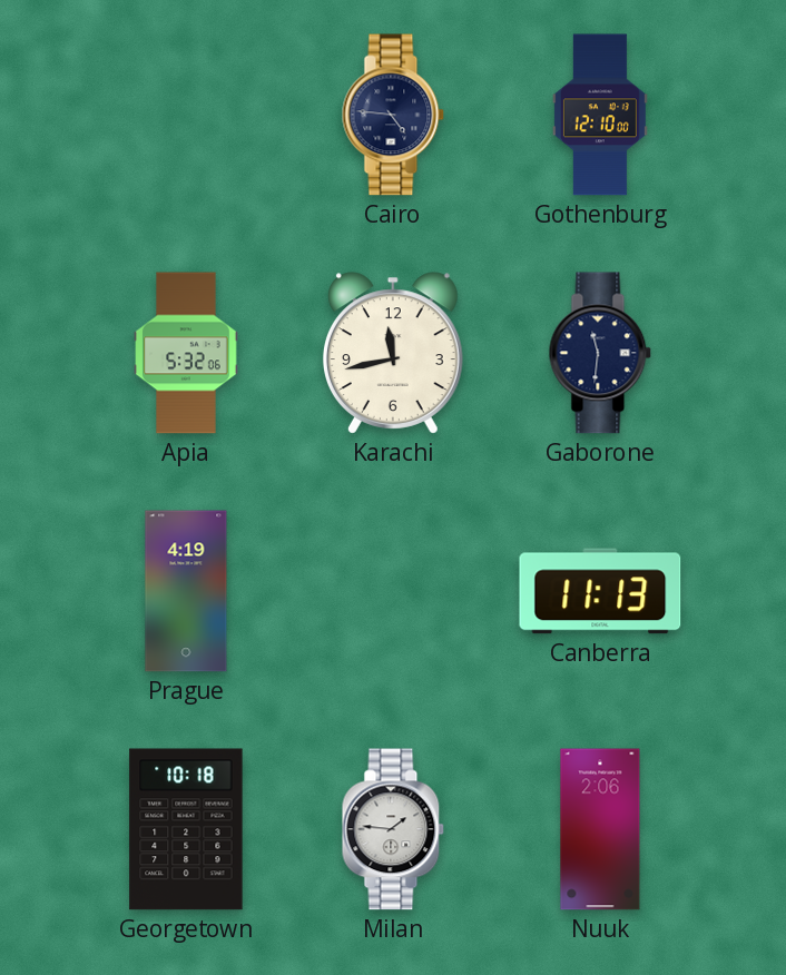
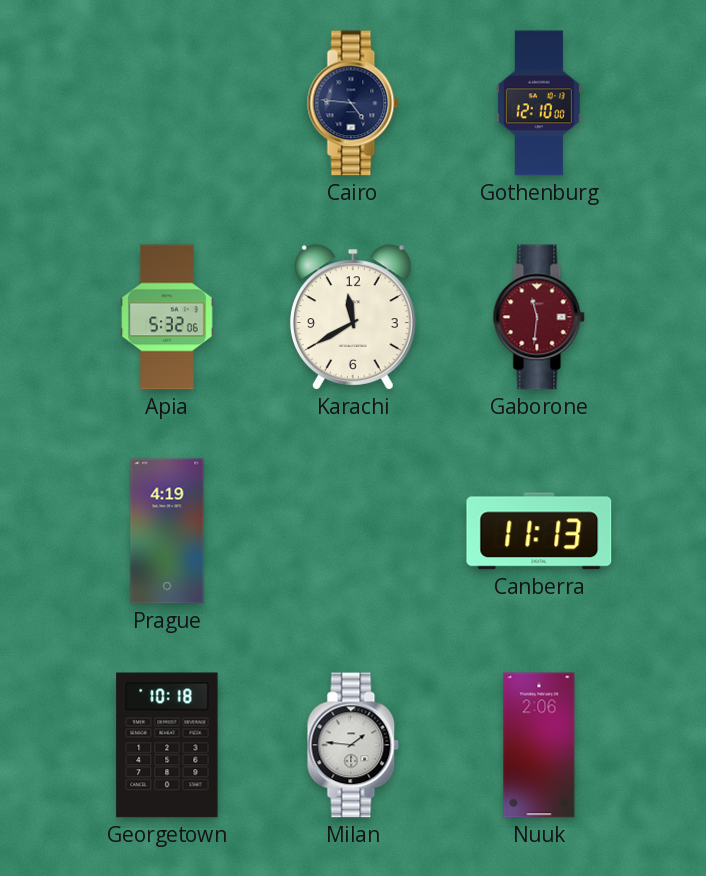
Karachi: 11:43 -> 11:40 (353, 317)
Gaborone dial: navy -> burgundy (539, 317)
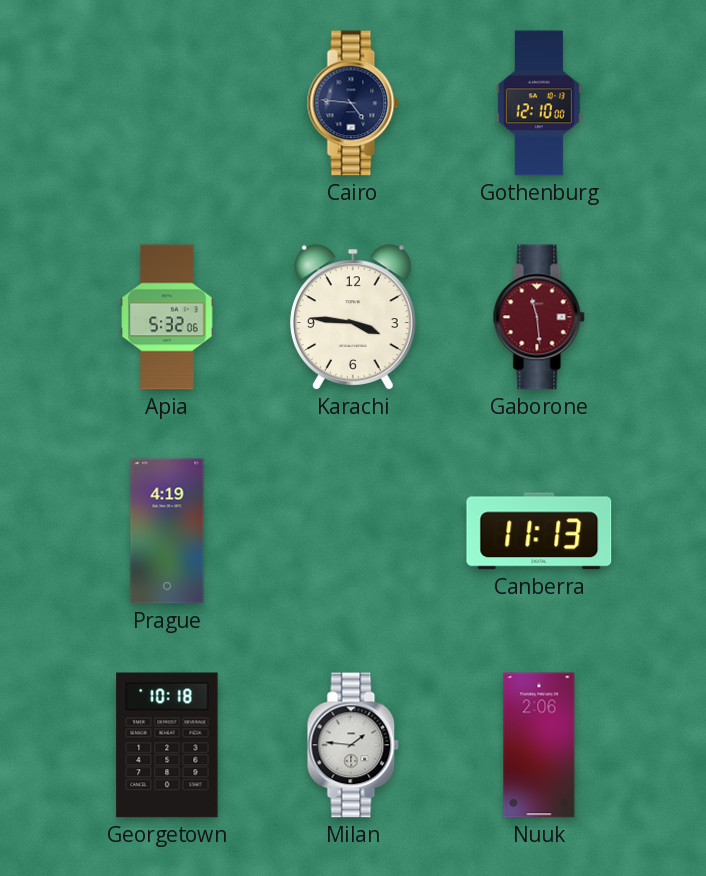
Karachi: 11:40 -> 3:46 (353, 317)
Gaborone: 11:31 -> 11:29 (539, 317)
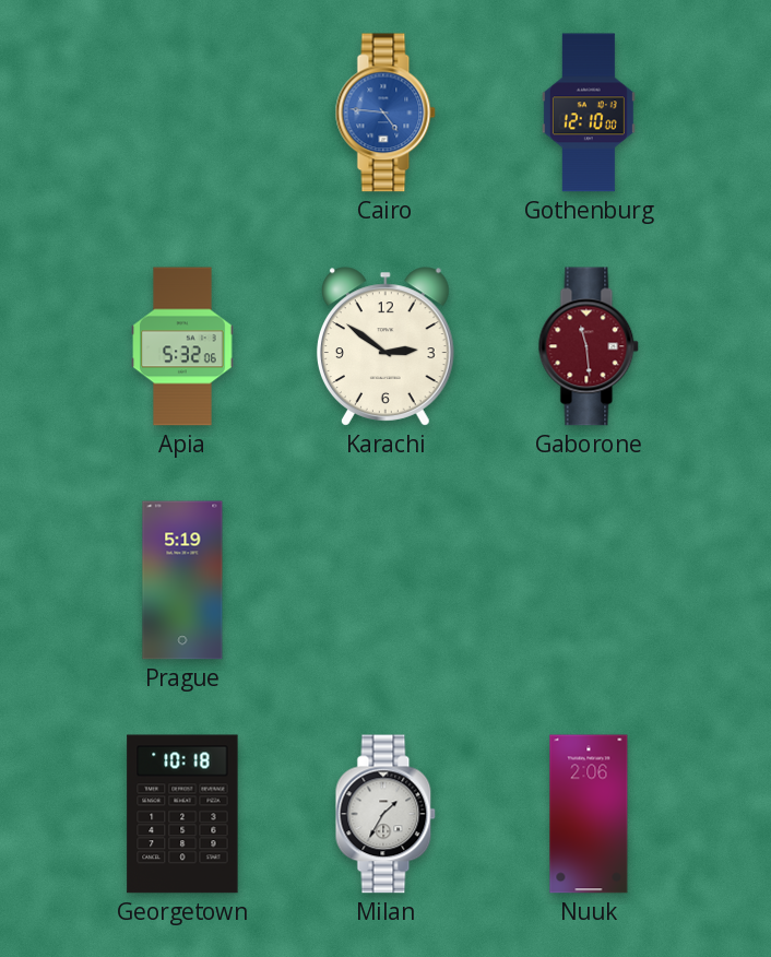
Cairo dial: navy -> blue (385, 113)
Karachi: 3:46 -> 2:51 (385, 346)
Prague: 4:19 -> 5:19 (182, 580)
Canberra: 11:13 -> none (539, 531)
Milan: 1:46 -> 1:35 (385, 814)
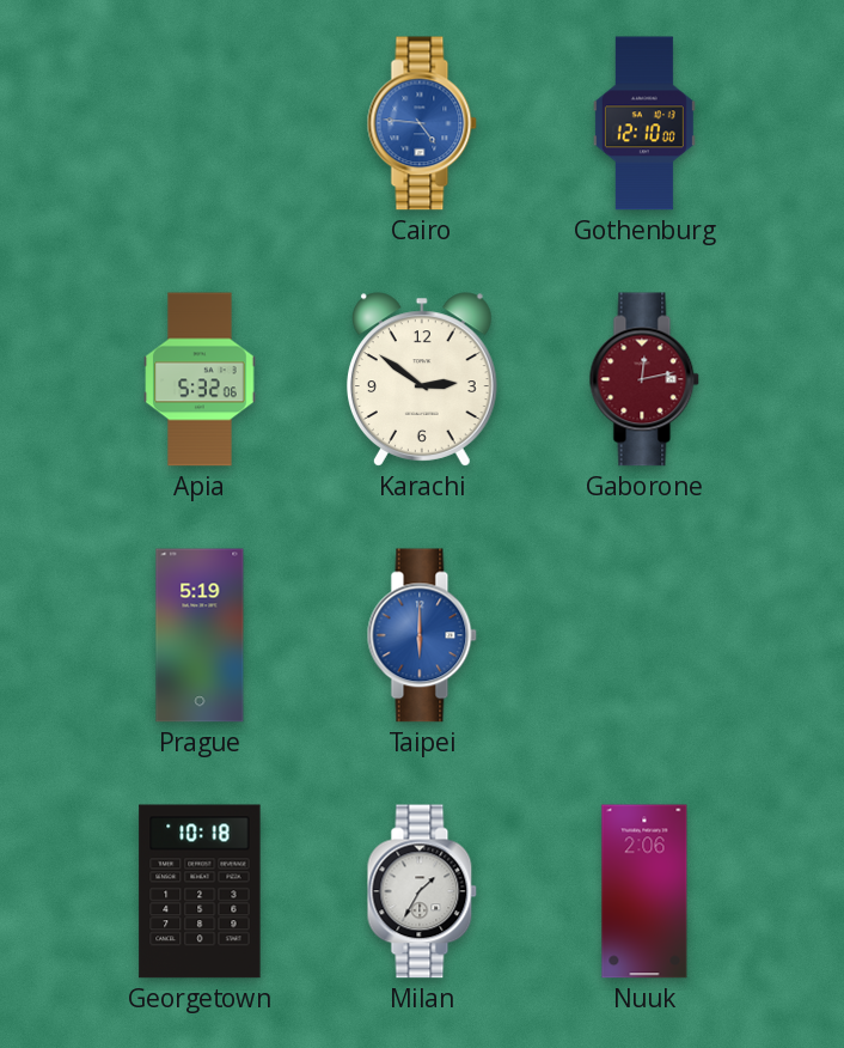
Gaborone: 11:29 -> 12:13 (644, 379)
Taipei: none -> 6:00 (422, 635)
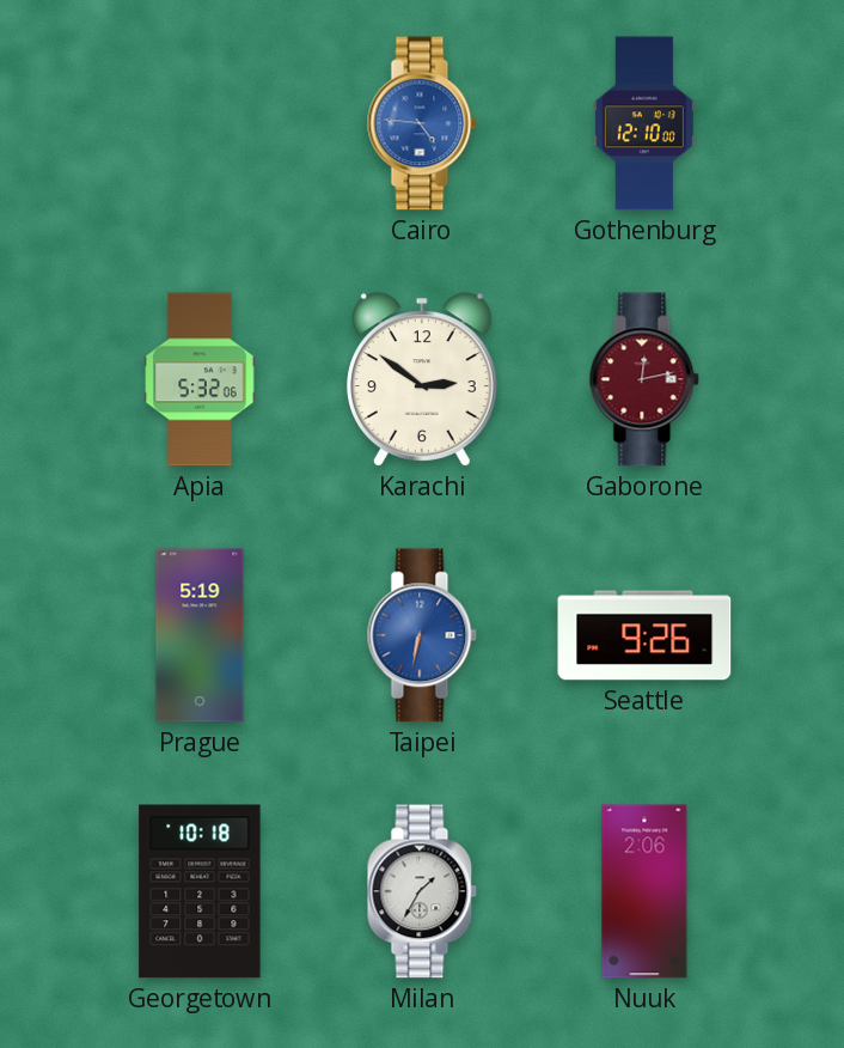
Taipei: 6:00 -> 6:32 (422, 635)
Seattle: none -> 9:26 (644, 635)
